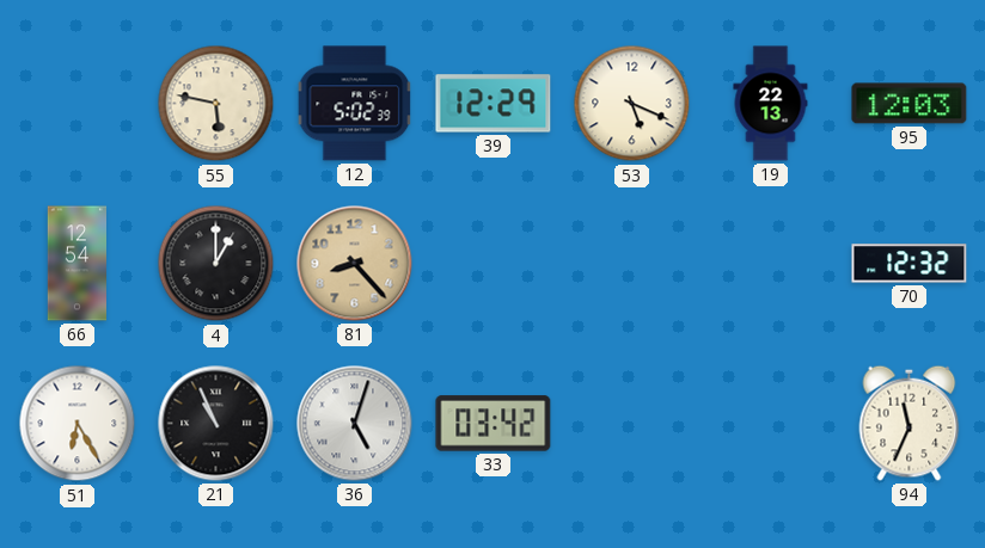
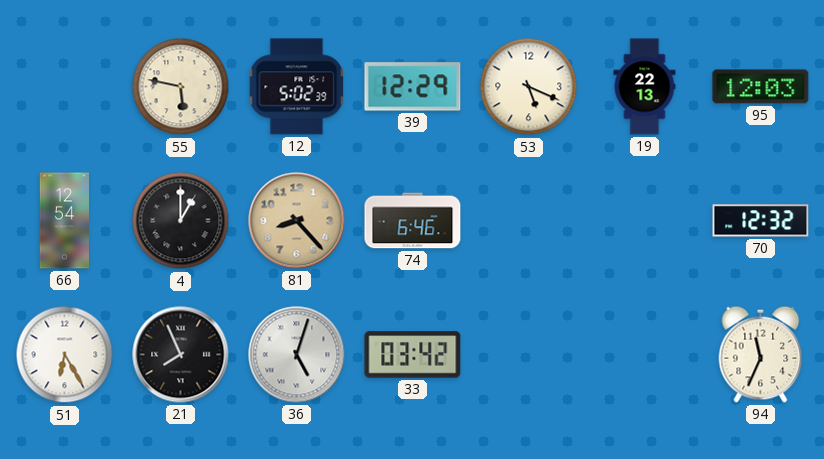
74: none -> 6:46 (413, 221)
21: 10:56 -> 7:56 (181, 355)
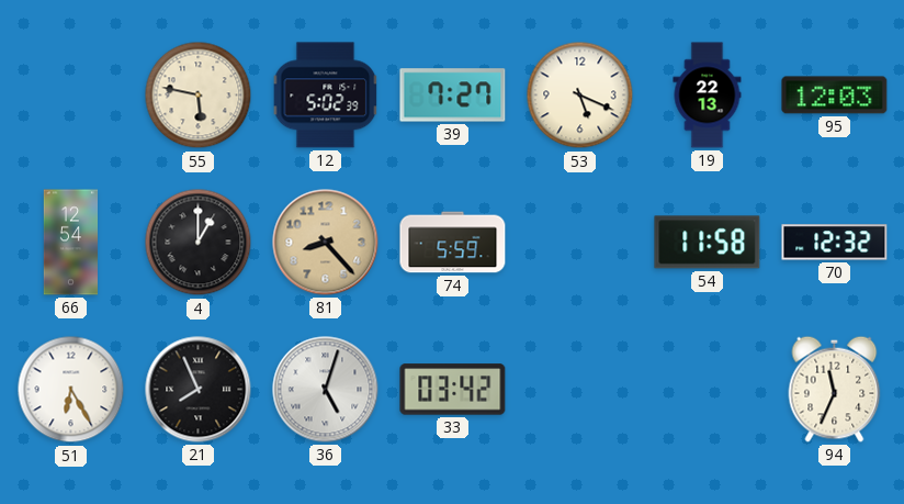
39: 12:29 -> 7:27 (453, 96)
74: 6:46 -> 5:59 (453, 243)
54: none -> 11:58 (708, 243)
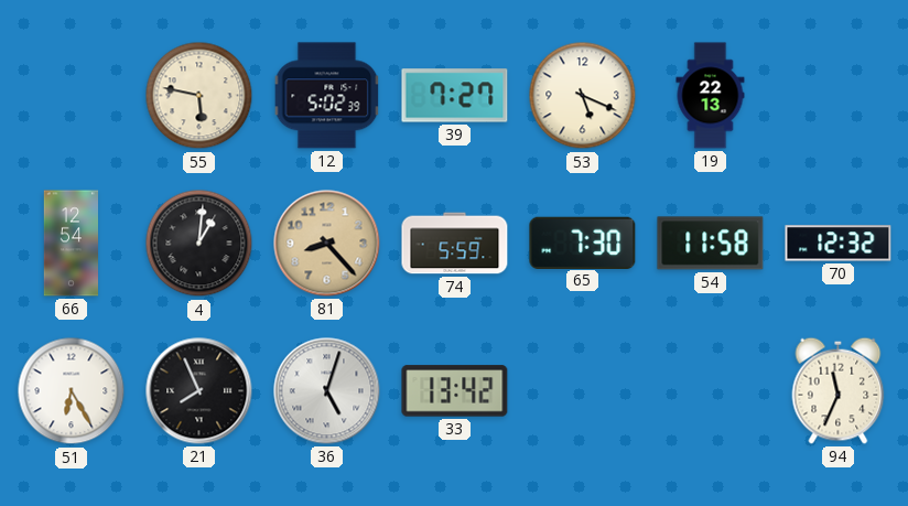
95: 12:03 -> none (835, 96)
4: 1:00 -> 1:01 (199, 244)
65: none -> 7:30 (583, 243)
33: 03:42 -> 13:42 (455, 391)
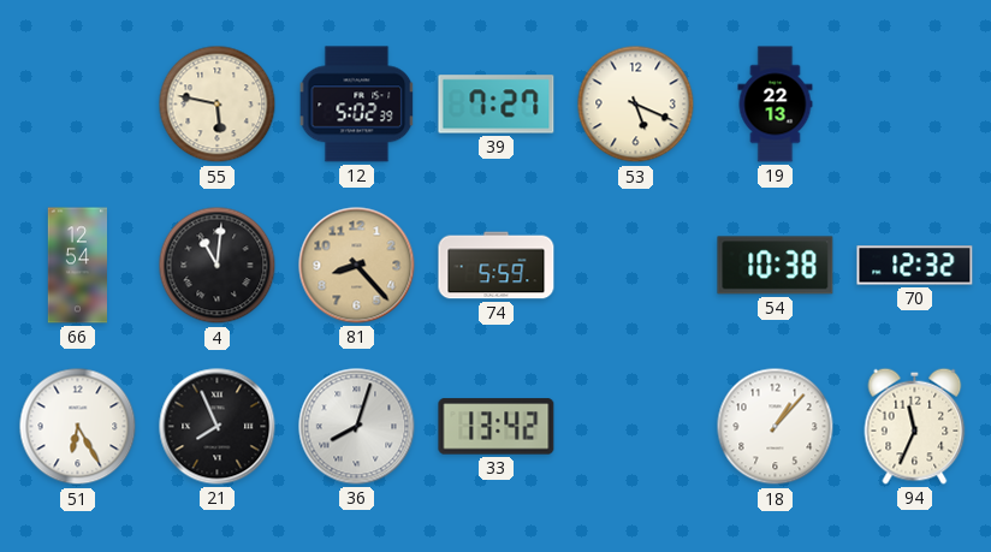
4: 1:01 -> 11:01 (218, 266)
65: 7:30 -> none (583, 243)
54: 11:58 -> 10:38 (776, 266)
36: 5:03 -> 8:03 (357, 427)
18: none -> 1:07 (776, 427)
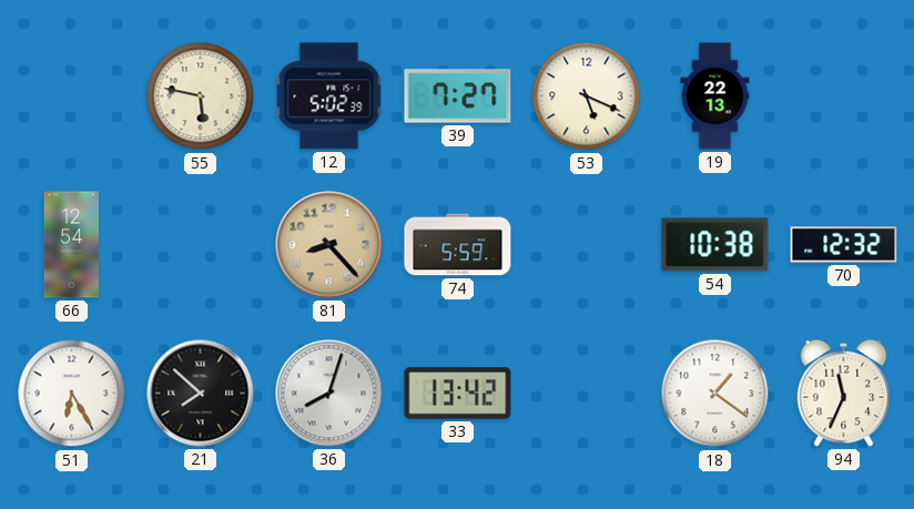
4: 11:01 -> none (218, 266)
21: 7:56 -> 7:52 (201, 394)
18: 1:07 -> 1:21 (715, 394)
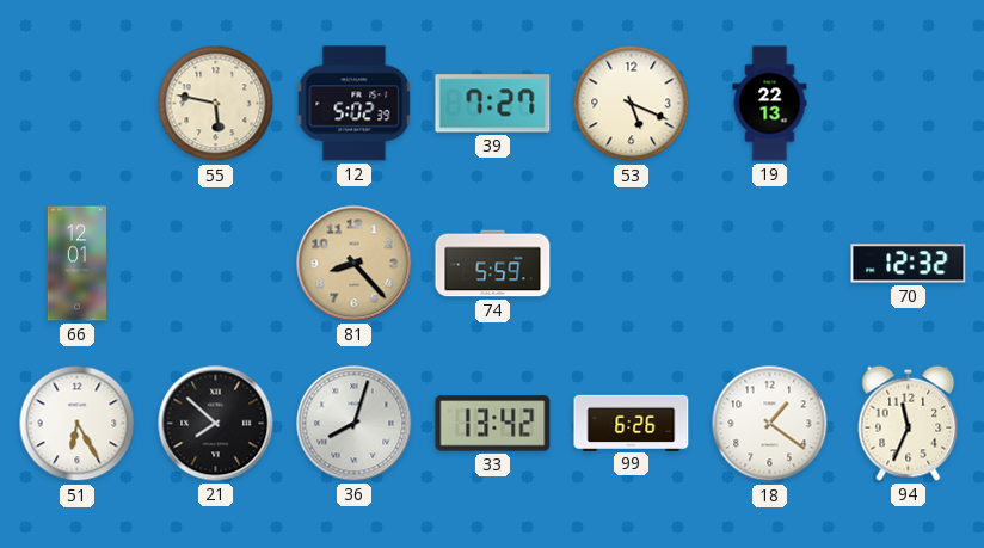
66: 12:54 -> 12:01 (76, 264)
54: 10:38 -> none (715, 245)
99: none -> 6:26 (632, 423)
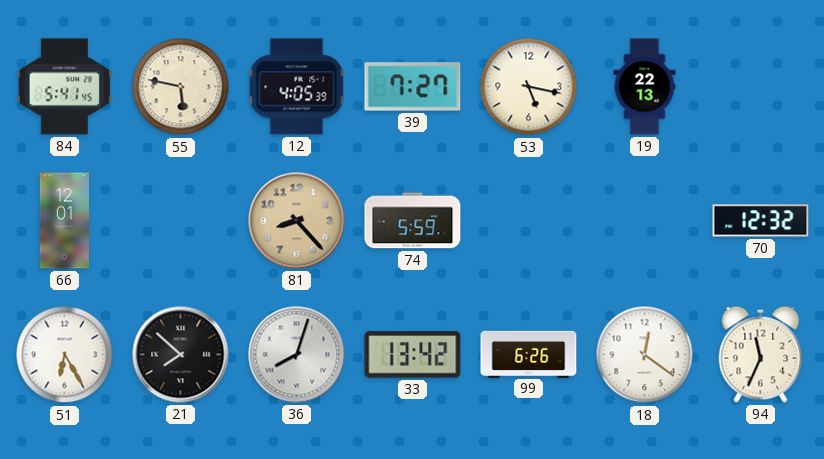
84: none -> 5:41 (65, 87)
12: 5:02 -> 4:05 (297, 87)
53: 5:19 -> 5:17 (529, 87)
18: 1:21 -> 12:21 (645, 355)
